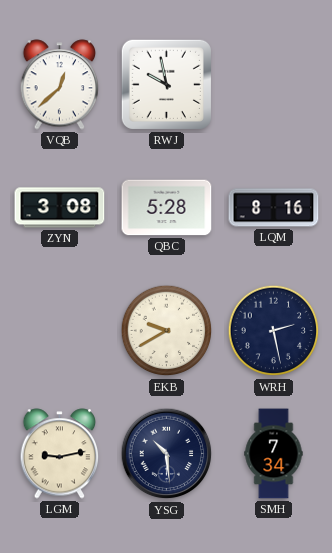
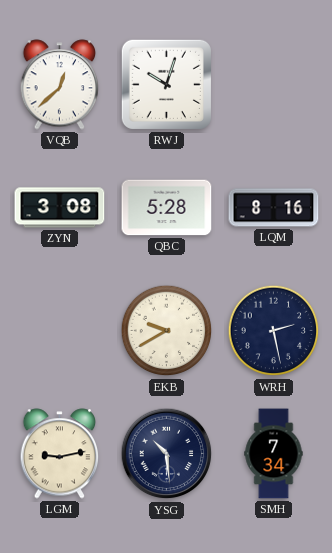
RWJ: 9:58 -> 10:03 (166, 84)
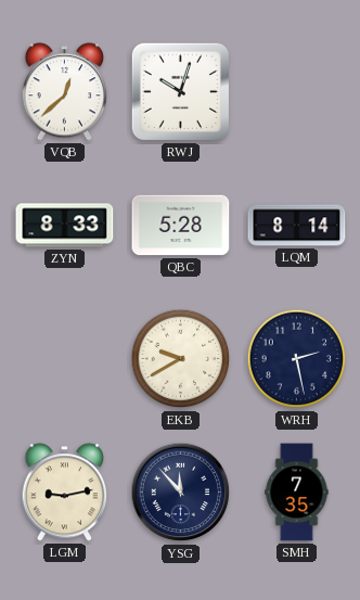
ZYN: 3:08 -> 8:33 (65, 226)
LQM: 8:16 -> 8:14 (297, 226)
YSG: 10:29 -> 11:53 (181, 493)
SMH: 7:34 -> 7:35 (297, 493)
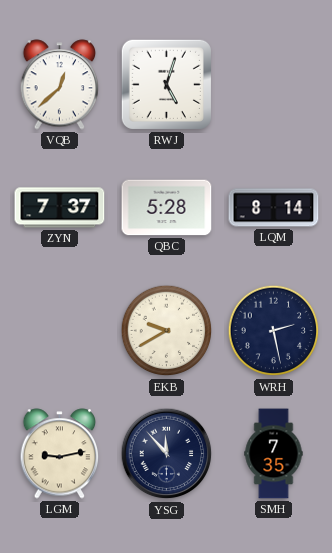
RWJ: 10:03 -> 5:03 (166, 84)
ZYN: 8:33 -> 7:37 (60, 208)
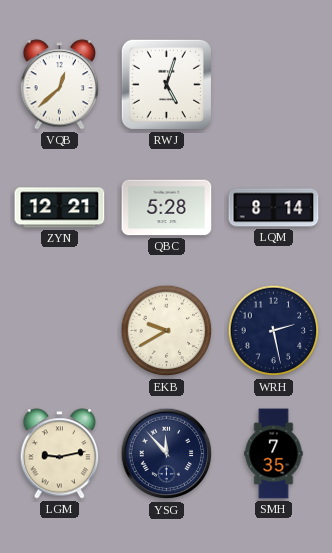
ZYN: 7:37 -> 12:21 (60, 208)
